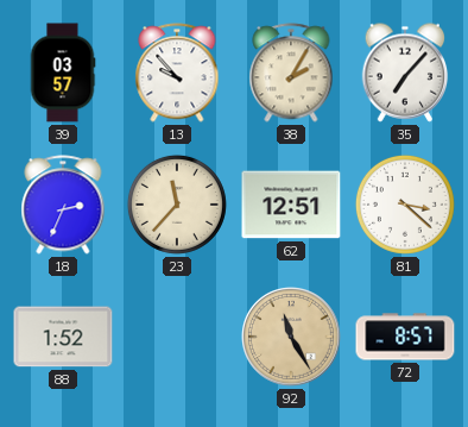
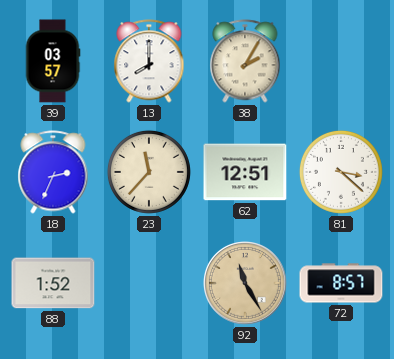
13: 9:53 -> 8:00 (149, 61)
35: 7:07 -> none (405, 73)
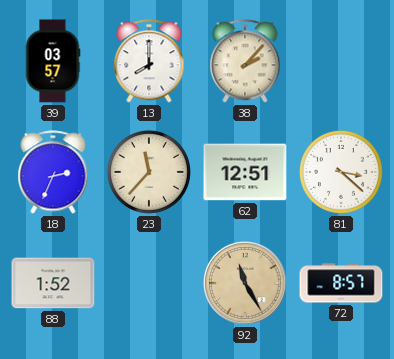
38: 2:05 -> 2:07 (245, 61)
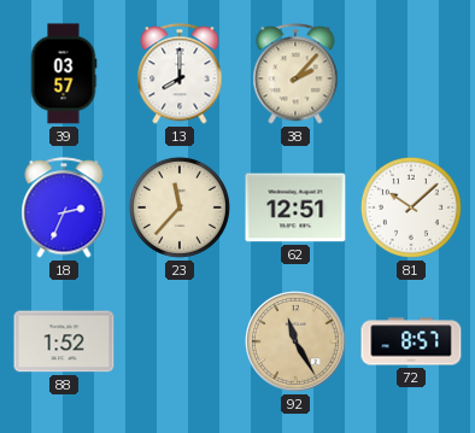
81: 3:22 -> 10:08 (411, 207)
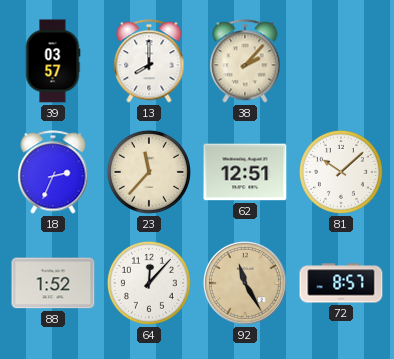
64: none -> 12:07 (149, 283)
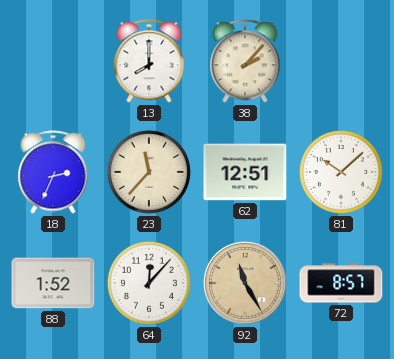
39: 03:57 -> none (53, 61)
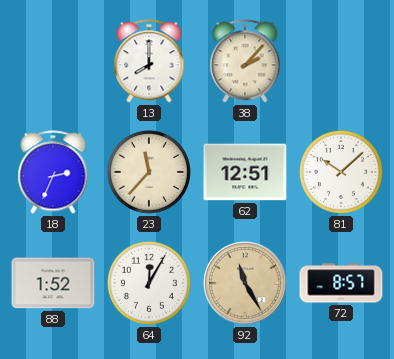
64: 12:07 -> 12:05 (149, 283)
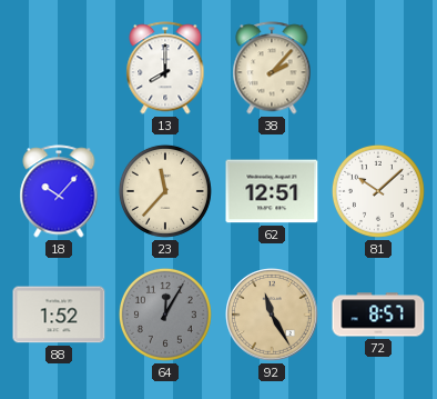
18: 2:34 -> 10:07 (59, 191)
64 dial: white -> grey (165, 315)
